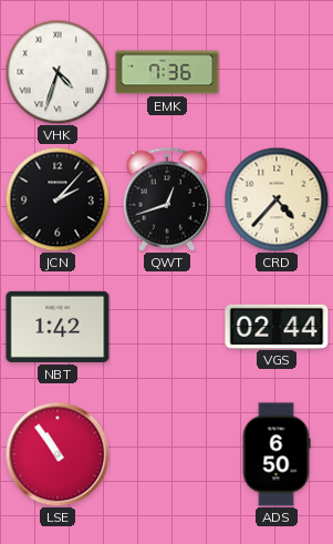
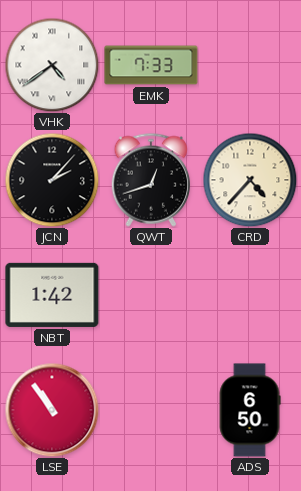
VHK: 4:33 -> 4:39 (52, 65)
EMK: 7:36 -> 7:33 (151, 65)
VGS: 02:44 -> none (277, 326)
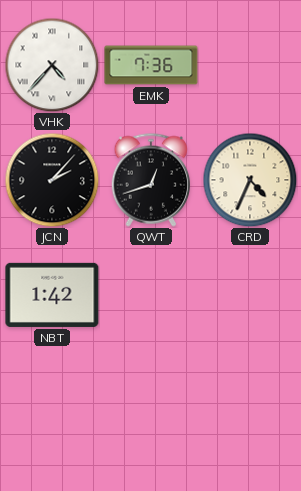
VHK: 4:39 -> 4:37 (52, 65)
EMK: 7:33 -> 7:36 (151, 65)
CRD: 4:37 -> 4:34 (250, 180)
LSE: 10:54 -> none (52, 410)
ADS: 6:50 -> none (250, 410)
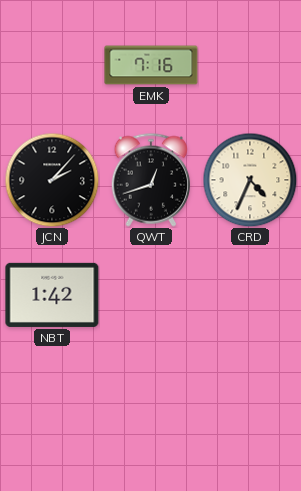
VHK: 4:37 -> none (52, 65)
EMK: 7:36 -> 7:16 (151, 65)
